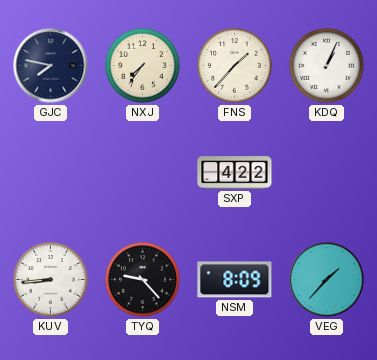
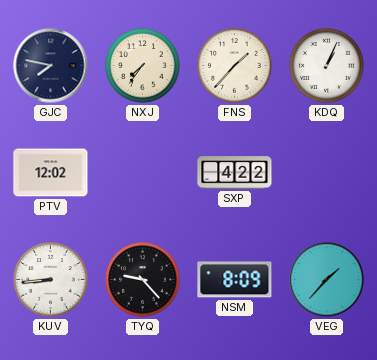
PTV: none -> 12:02 (51, 173)
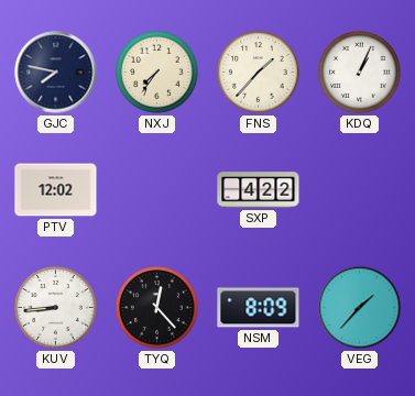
TYQ: 9:23 -> 12:23 (157, 308)
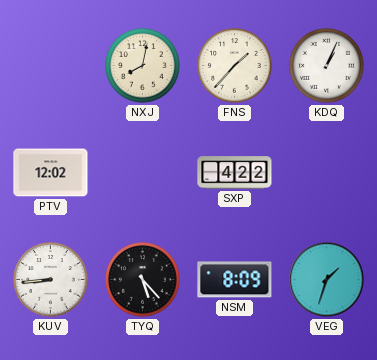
GJC: 7:47 -> none (56, 73)
NXJ: 7:36 -> 8:02 (143, 66)
TYQ: 12:23 -> 5:23 (143, 280)
VEG: 1:37 -> 1:33 (327, 280)
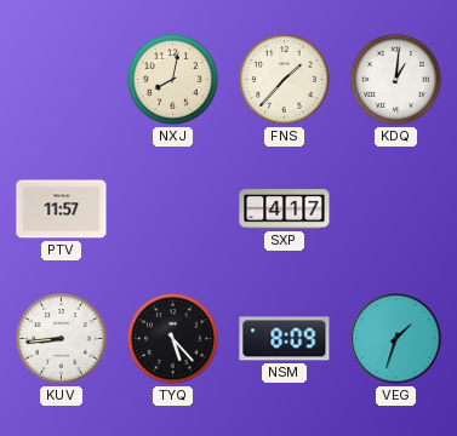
KDQ: 1:04 -> 1:01 (396, 80)
PTV: 12:02 -> 11:57 (62, 210)
SXP: 4:22 -> 4:17 (285, 210)
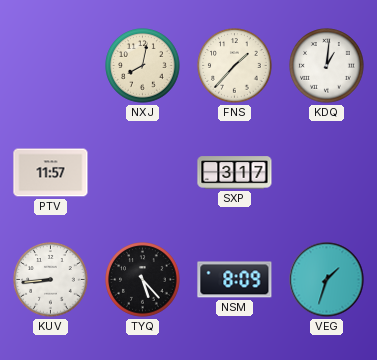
SXP: 4:17 -> 3:17 (235, 173)
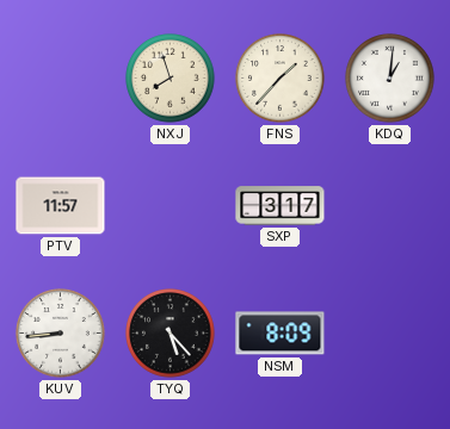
NXJ: 8:02 -> 7:57 (171, 79)
VEG: 1:33 -> none (327, 280)
